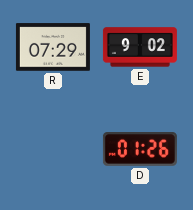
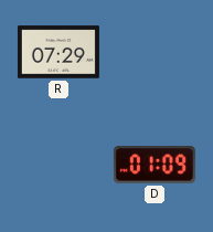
E: 9:02 -> none (140, 47)
D: 01:26 -> 01:09 (155, 165)
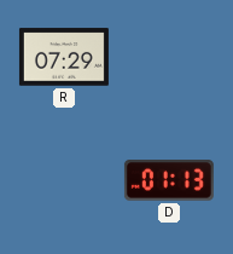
D: 01:09 -> 01:13 (169, 180)
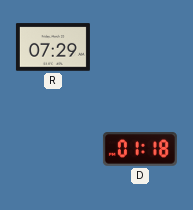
D: 01:13 -> 01:18 (140, 149)
